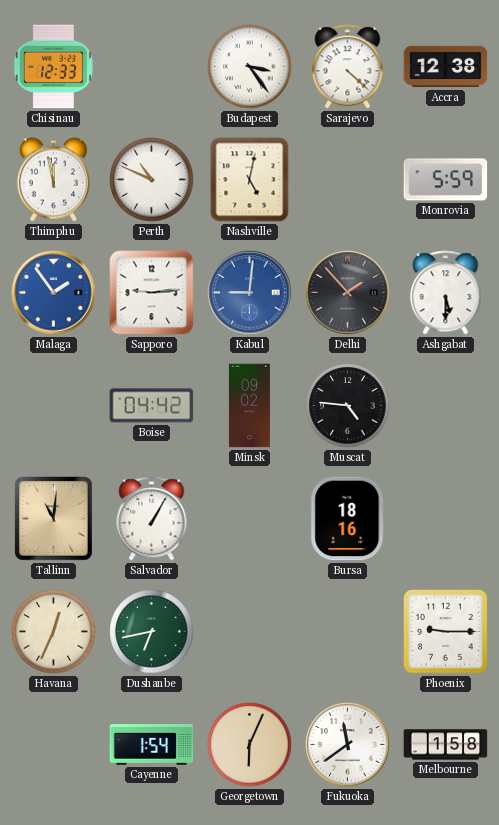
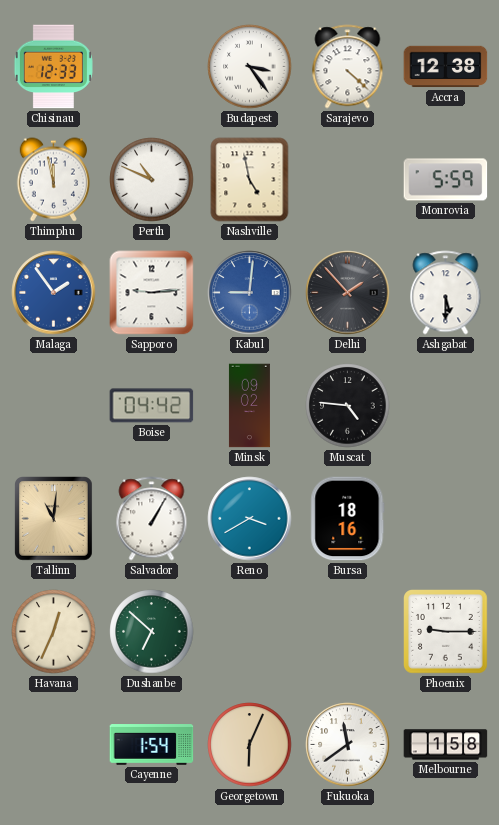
Nashville: 5:02 -> 4:58 (250, 180)
Reno: none -> 3:40 (250, 519)
Dushanbe: 6:43 -> 6:52 (152, 632)
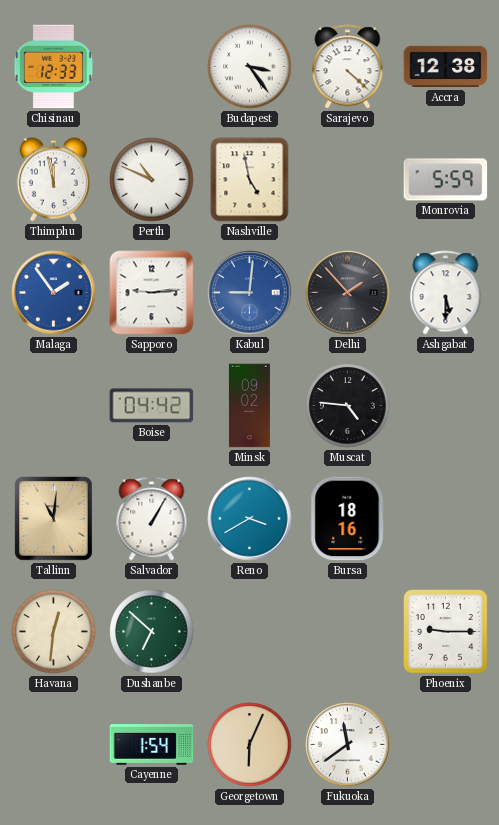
Havana: 12:34 -> 12:31 (54, 632)
Melbourne: 1:58 -> none (446, 745)
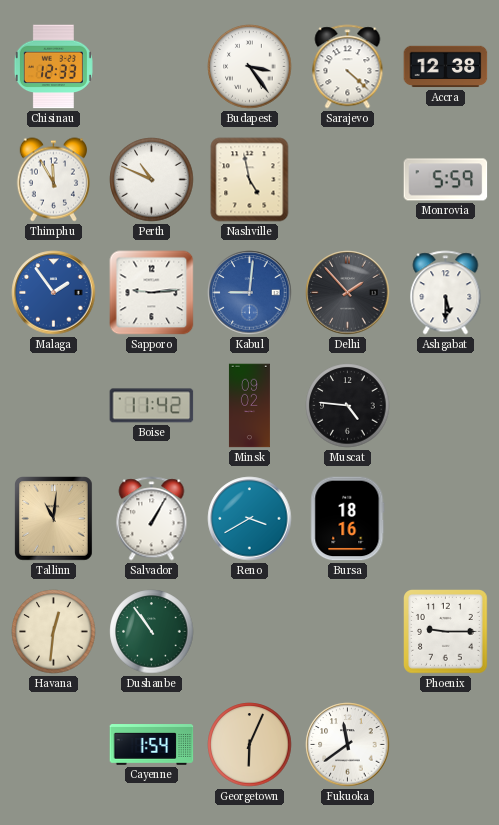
Thimphu: 11:58 -> 11:55 (53, 180)
Boise: 04:42 -> 11:42 (152, 406)
Dushanbe: 6:52 -> 10:54 (152, 632)
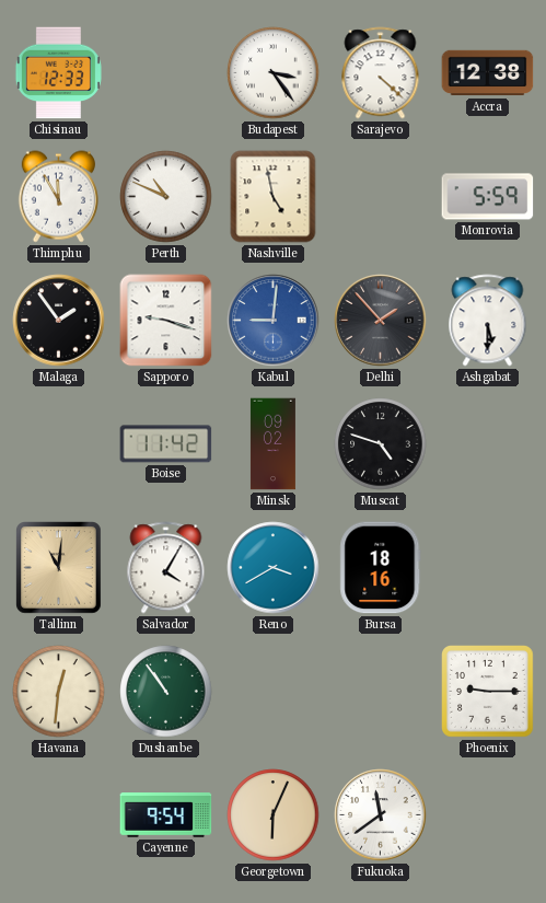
Malaga dial: blue -> black (59, 321)
Sapporo: 9:14 -> 9:18 (166, 321)
Muscat: 4:46 -> 4:48 (381, 444)
Salvador: 1:05 -> 4:05 (166, 568)
Cayenne: 1:54 -> 9:54 (166, 815)
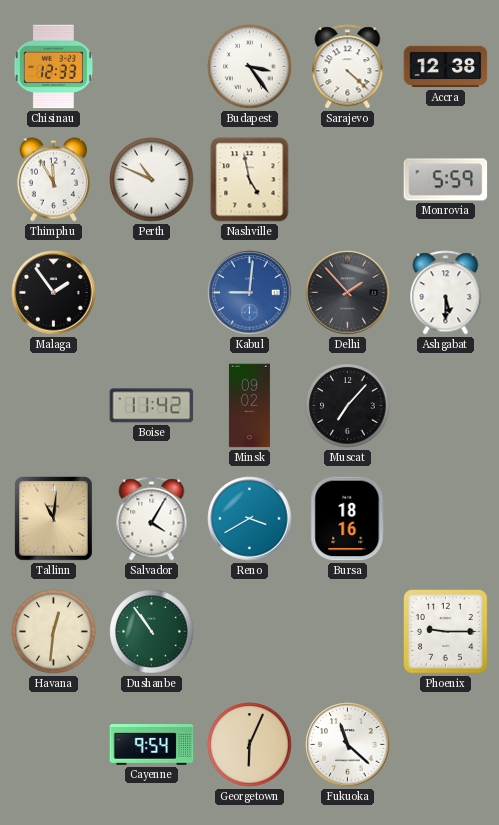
Sapporo: 9:18 -> none (166, 321)
Muscat: 4:48 -> 7:07 (348, 406)
Fukuoka: 11:39 -> 11:22 (348, 745)
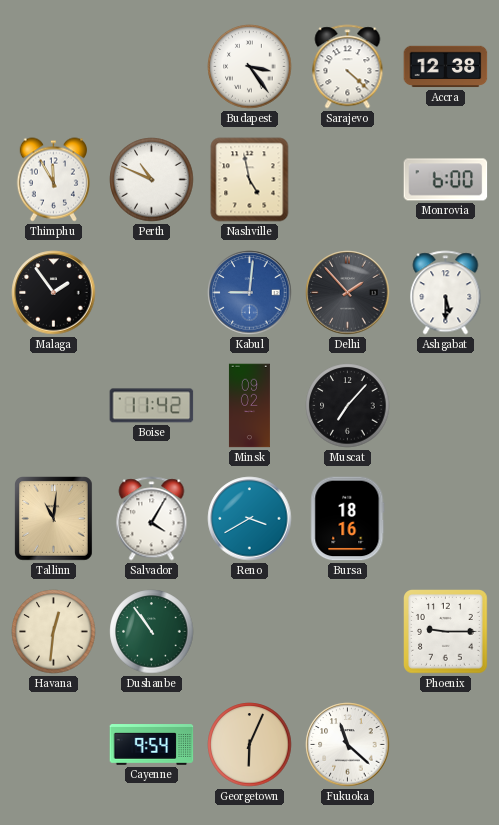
Chisinau: 12:33 -> none (53, 67)
Monrovia: 5:59 -> 6:00 (446, 180)
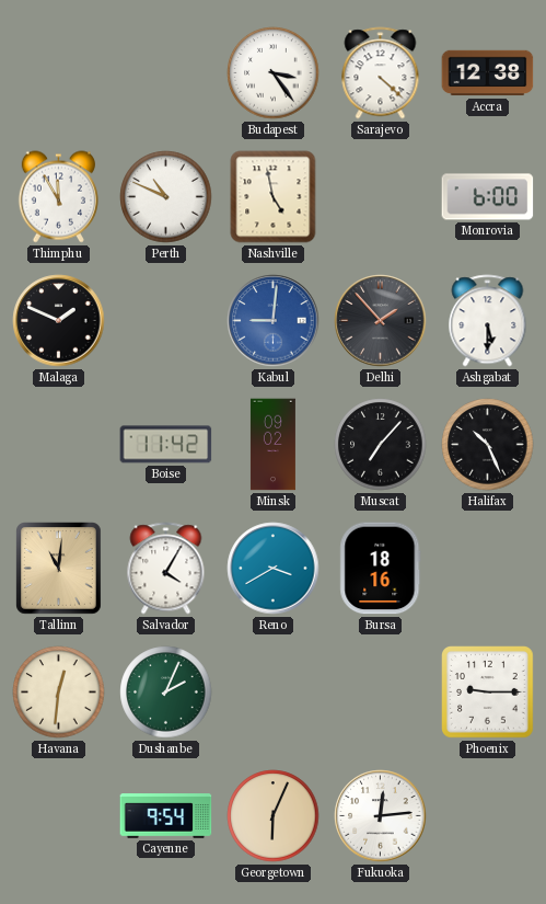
Malaga: 1:54 -> 1:49 (59, 321)
Halifax: none -> 10:26 (488, 445)
Dushanbe: 10:54 -> 2:04 (166, 693)
Fukuoka: 11:22 -> 12:14 (381, 816)
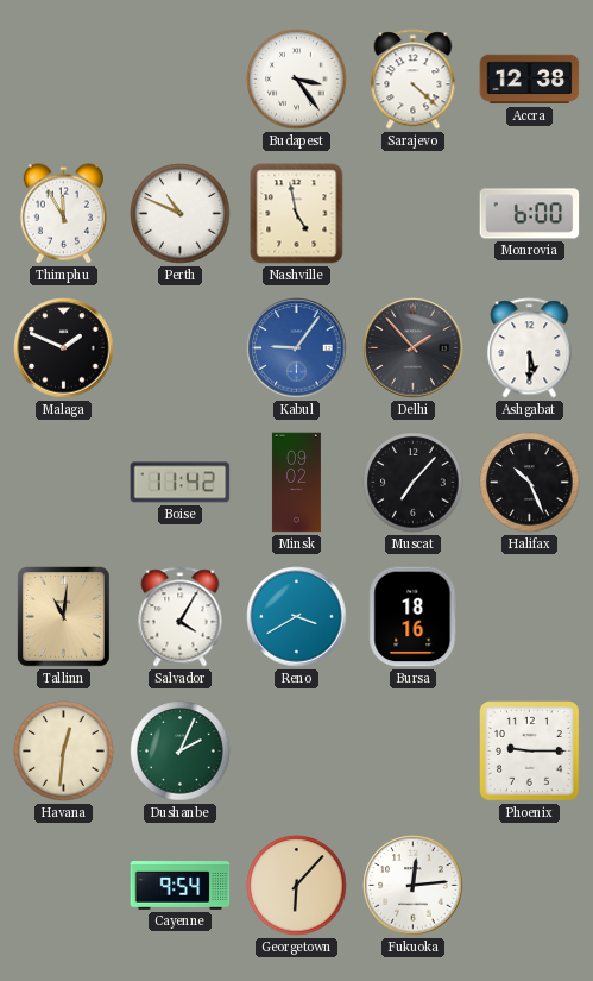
Kabul: 9:01 -> 9:06 (297, 348)
Georgetown: 6:04 -> 6:07 (297, 886)
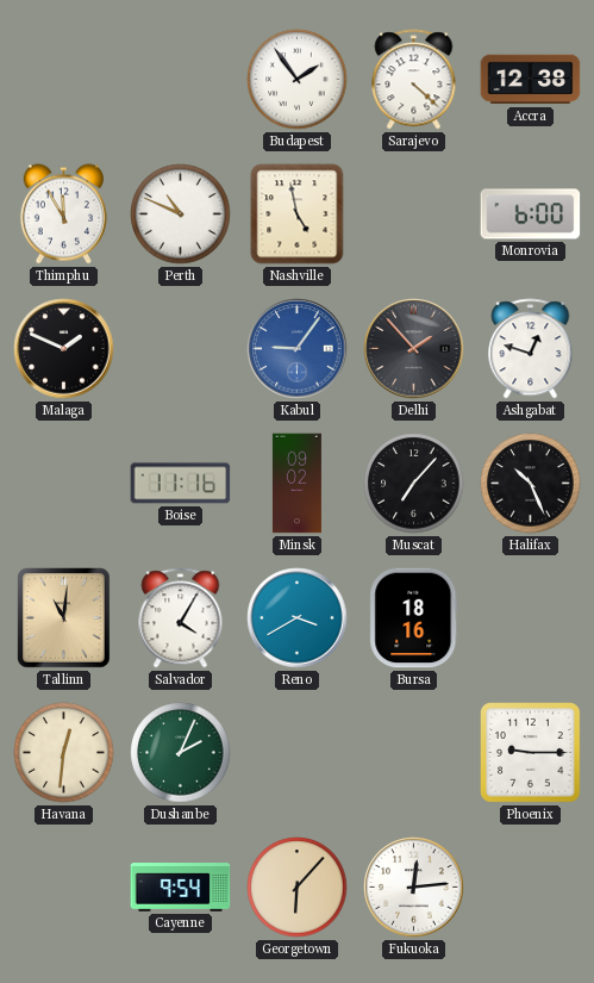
Budapest: 3:24 -> 1:54 (298, 80)
Ashgabat: 5:30 -> 12:48 (531, 349)
Boise: 11:42 -> 11:16 (181, 484)
